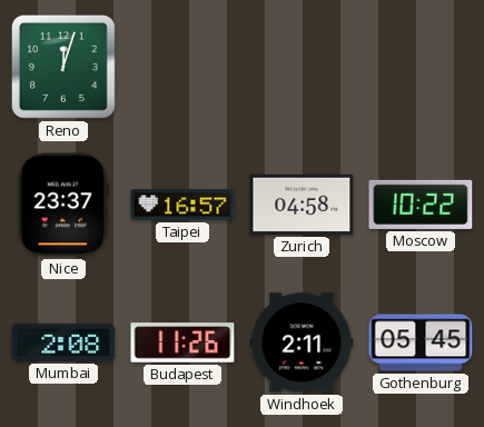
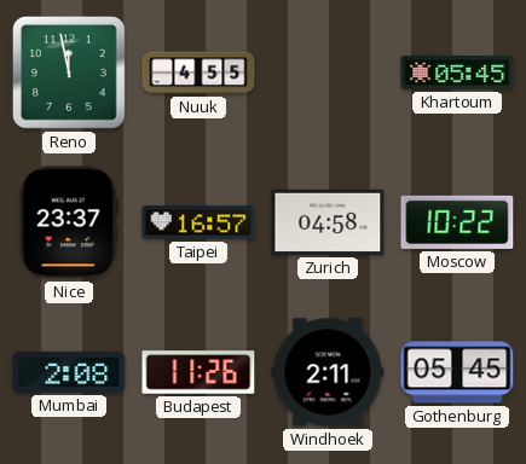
Reno: 12:03 -> 11:58 (69, 72)
Nuuk: none -> 4:55 (198, 72)
Khartoum: none -> 05:45 (457, 74)
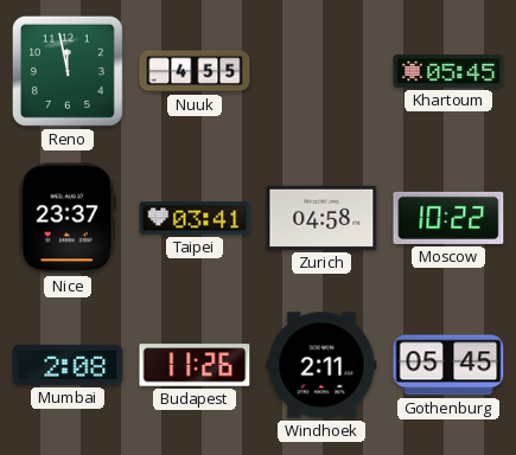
Taipei: 16:57 -> 03:41 (195, 218)
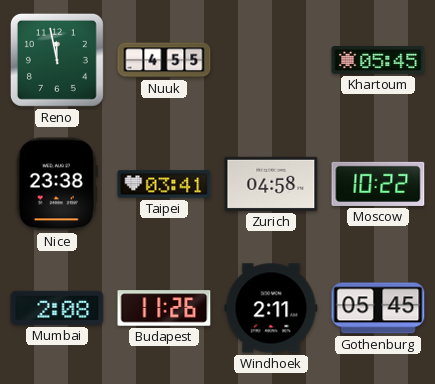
Nice: 23:37 -> 23:38 (57, 184)
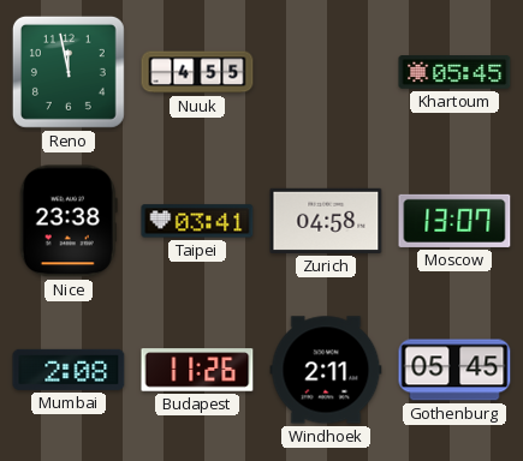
Moscow: 10:22 -> 13:07 (454, 221)
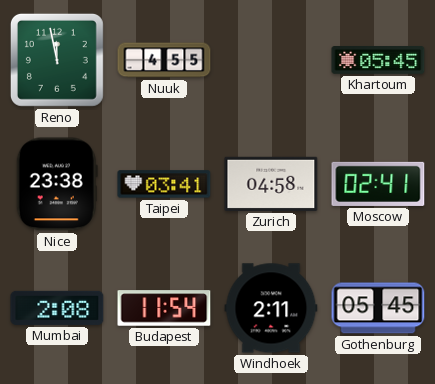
Moscow: 13:07 -> 02:41 (378, 184)
Budapest: 11:26 -> 11:54 (164, 308)
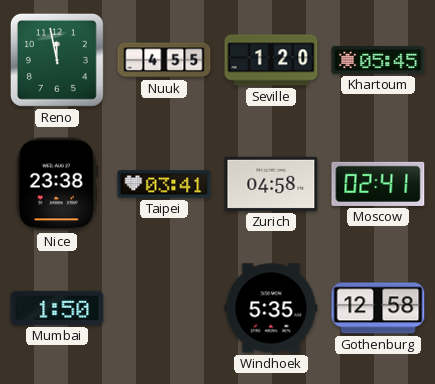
Seville: none -> 1:20 (271, 60)
Mumbai: 2:08 -> 1:50 (57, 308)
Budapest: 11:54 -> none (164, 308)
Windhoek: 2:11 -> 5:35 (271, 308)
Gothenburg: 05:45 -> 12:58 (378, 308)
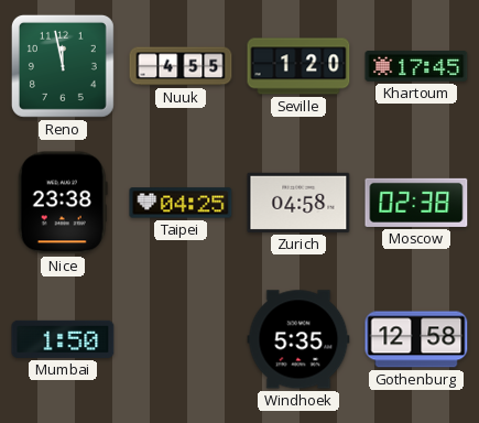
Khartoum: 05:45 -> 17:45 (416, 67)
Taipei: 03:41 -> 04:25 (181, 203)
Moscow: 02:41 -> 02:38 (416, 203)
